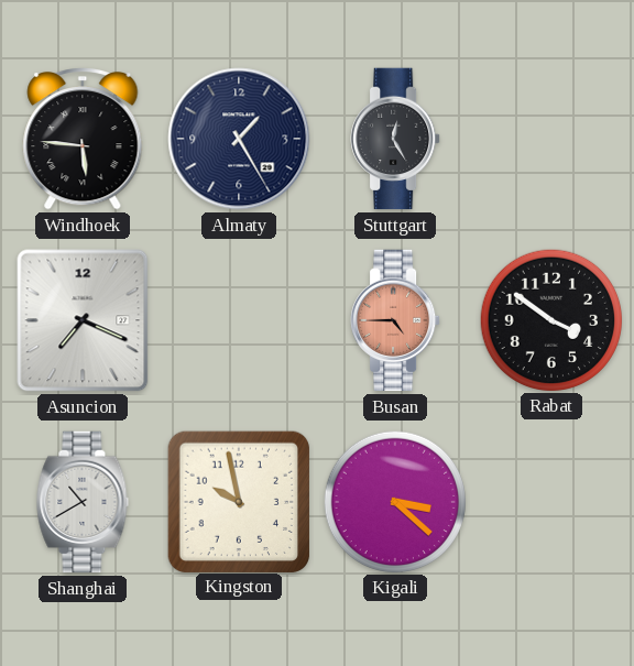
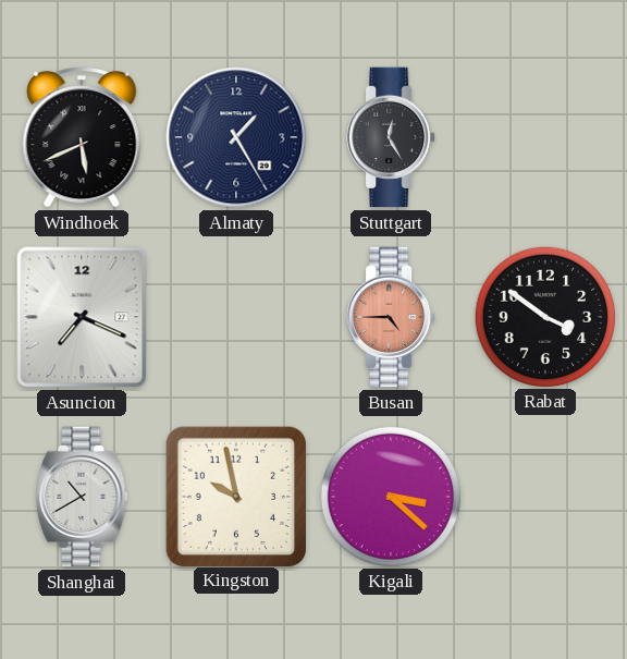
Windhoek: 5:46 -> 5:41 (82, 138)
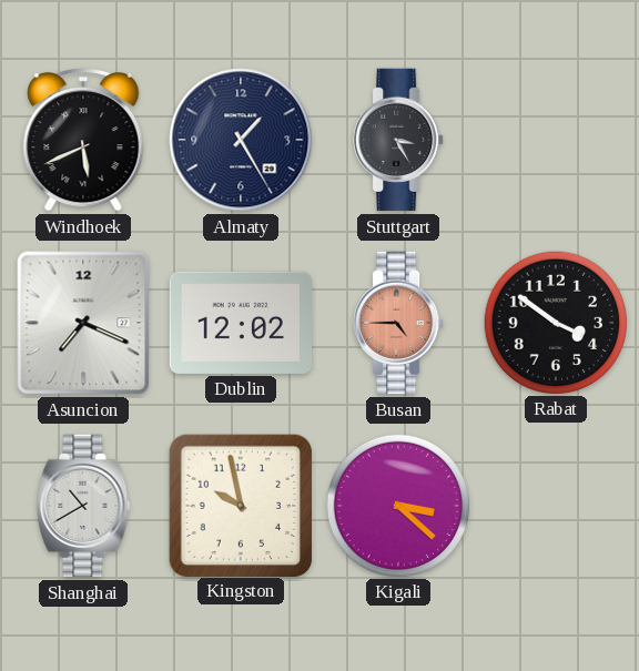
Stuttgart: 12:25 -> 3:25 (398, 140)
Dublin: none -> 12:02 (240, 323)
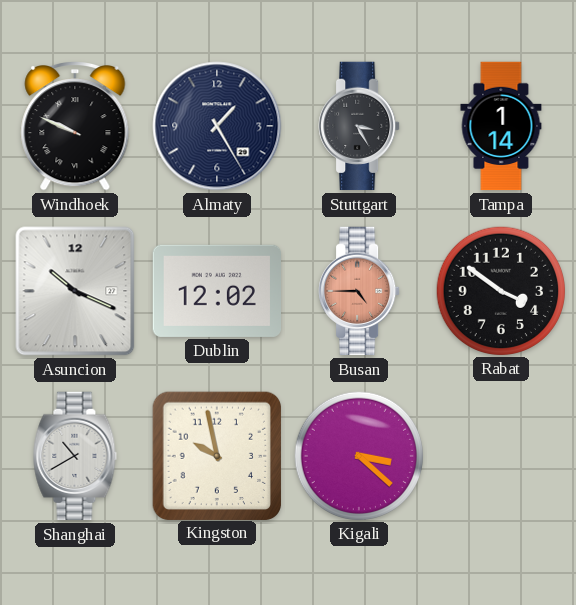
Windhoek: 5:41 -> 9:49 (75, 127)
Tampa: none -> 1:14 (501, 126)
Asuncion: 7:19 -> 10:19 (75, 291)
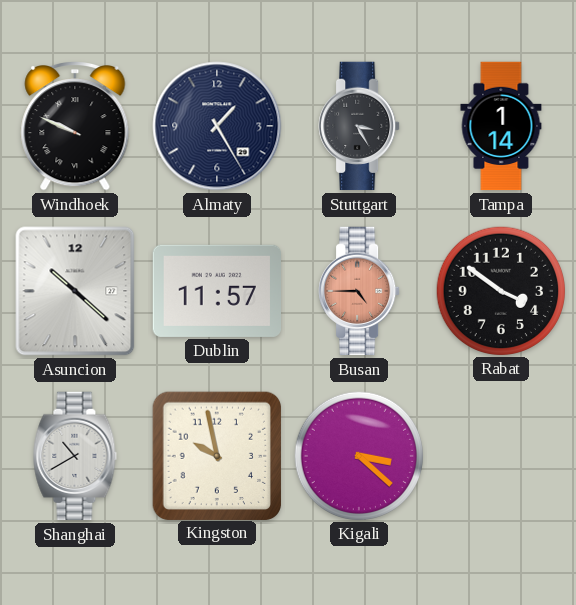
Asuncion: 10:19 -> 10:22 (75, 291)
Dublin: 12:02 -> 11:57 (216, 291)
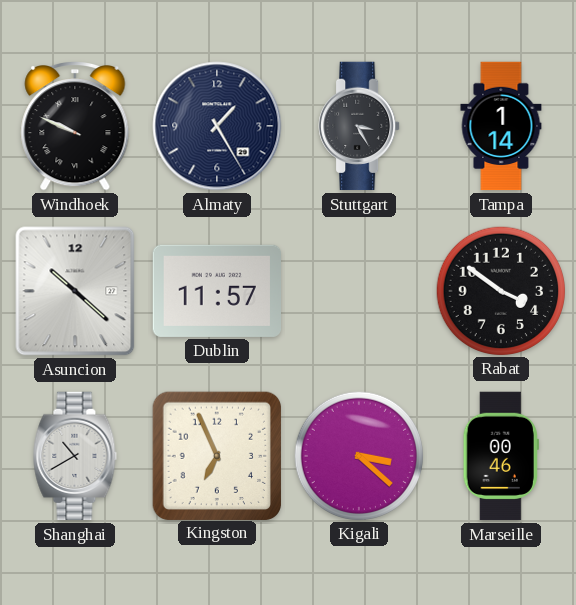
Busan: 4:45 -> none (359, 291)
Kingston: 9:58 -> 6:56 (216, 455)
Marseille: none -> 00:46 (501, 456)
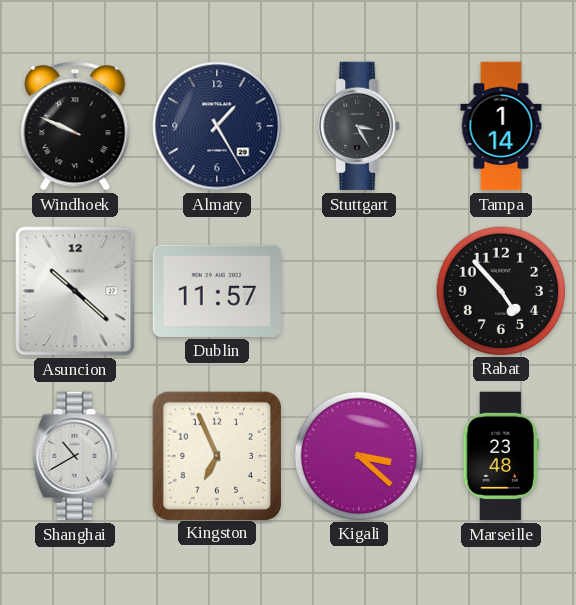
Rabat: 3:51 -> 4:53 (500, 290)
Marseille: 00:46 -> 23:48 (501, 456)
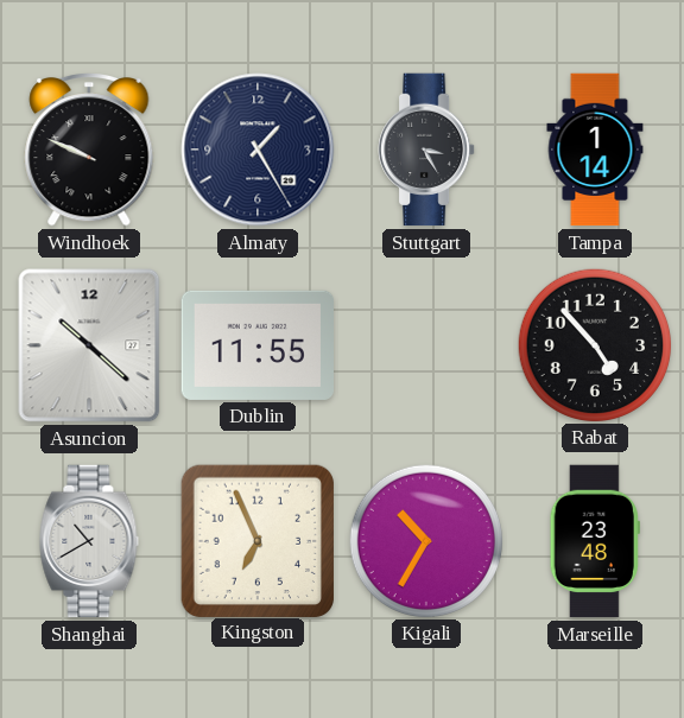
Dublin: 11:57 -> 11:55 (256, 345)
Kigali: 3:22 -> 10:35 (425, 540)
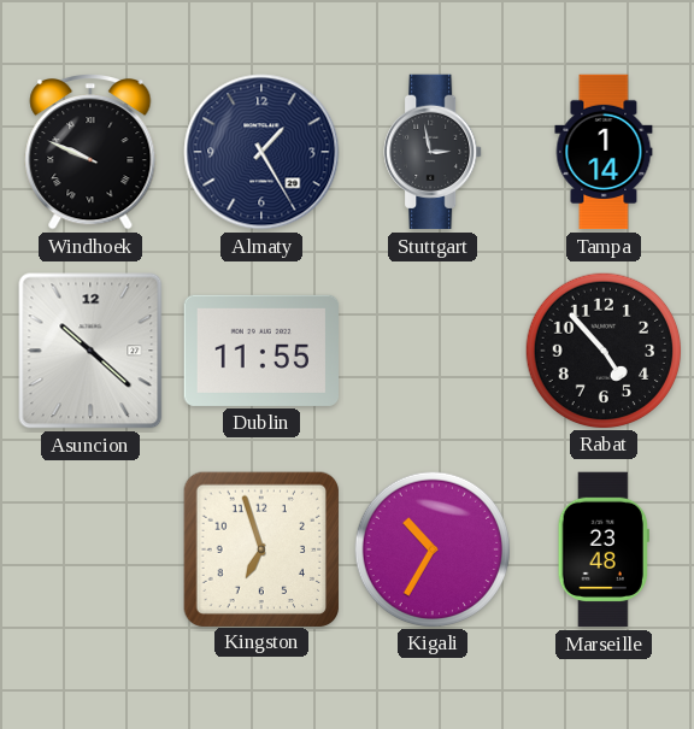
Stuttgart: 3:25 -> 2:58 (433, 152)
Shanghai: 10:40 -> none (89, 541)
Kingston: 6:56 -> 6:57 (260, 548)
